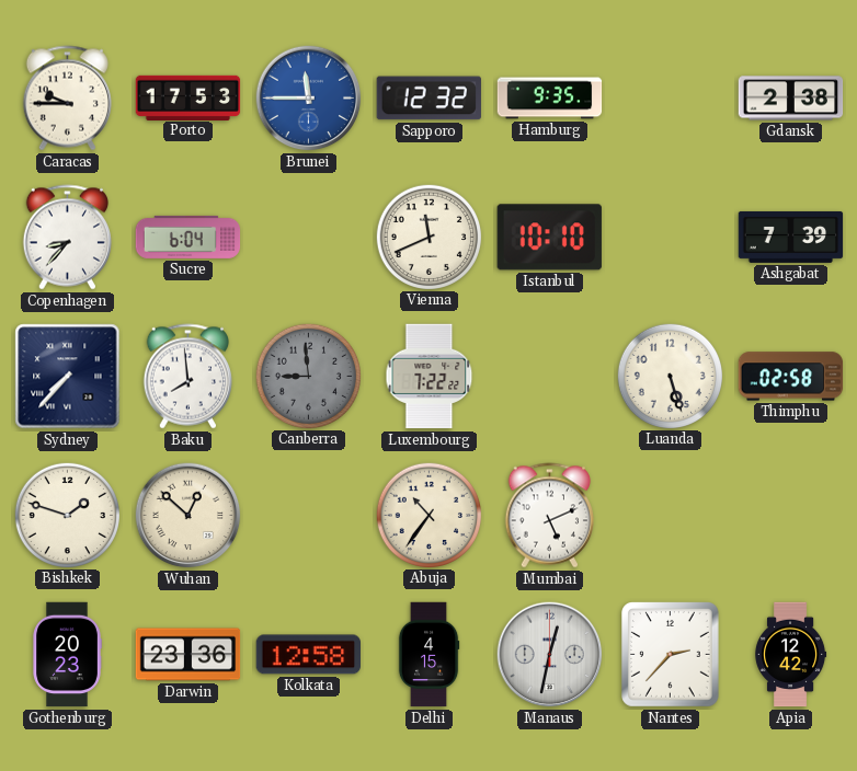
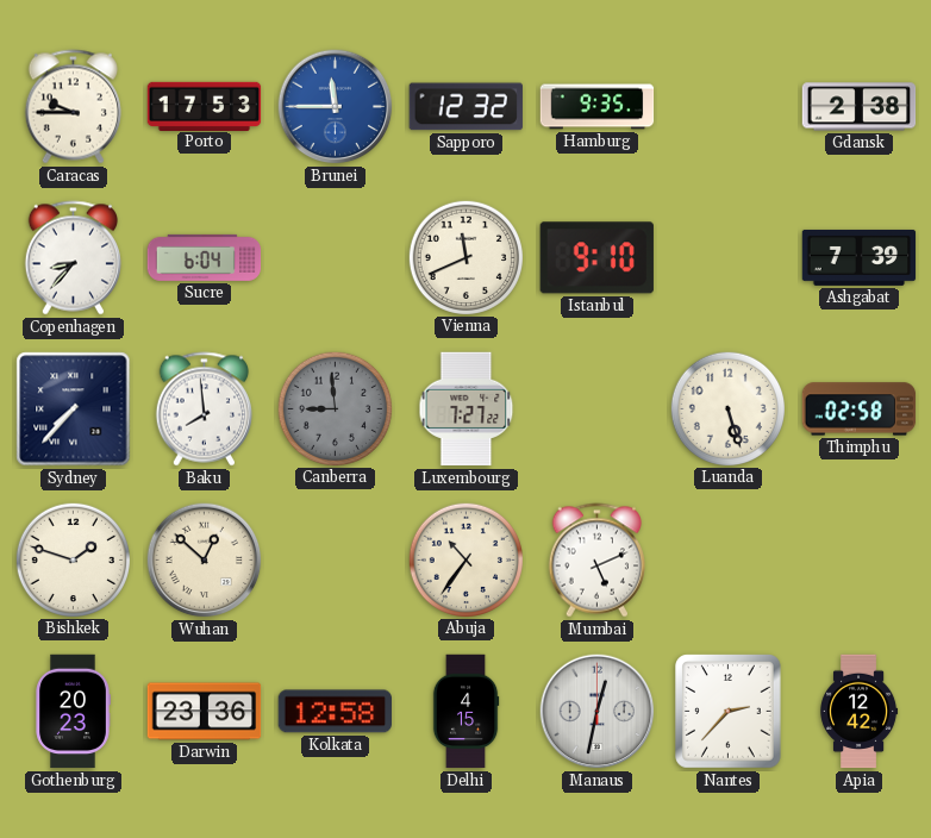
Istanbul: 10:10 -> 9:10 (596, 258)
Luxembourg: 7:22 -> 7:27 (467, 409)
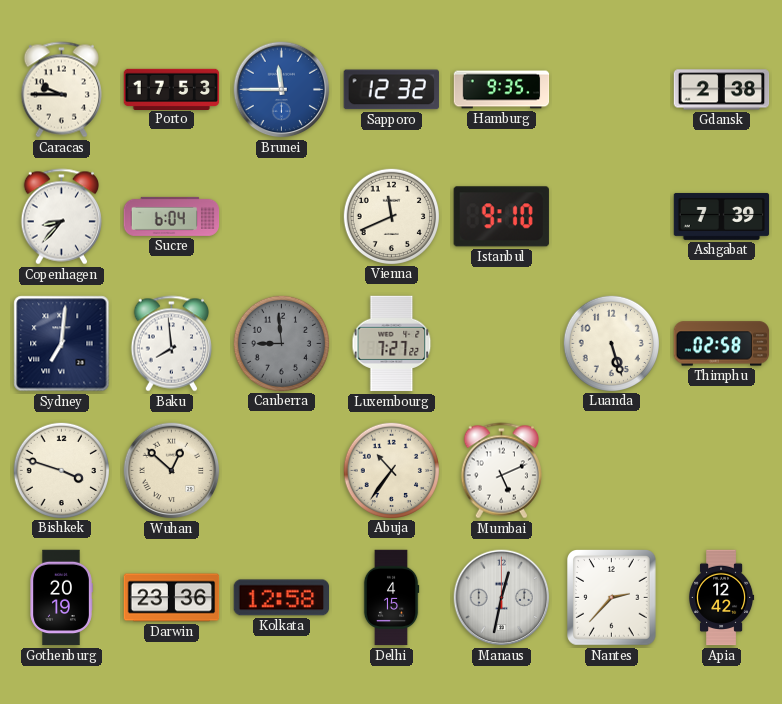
Sydney: 7:37 -> 7:01 (62, 344)
Bishkek: 1:48 -> 3:48 (61, 470)
Gothenburg: 20:23 -> 20:19 (61, 598)
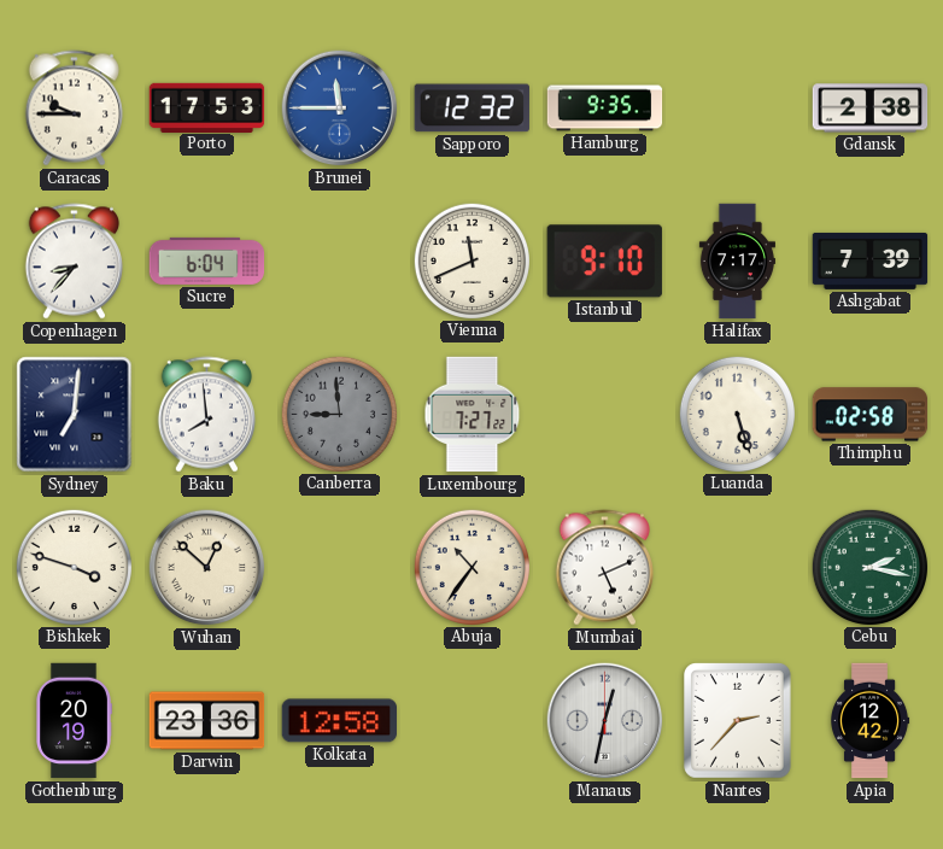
Halifax: none -> 7:17 (737, 262)
Cebu: none -> 2:17 (869, 567)
Delhi: 4:15 -> none (391, 598)
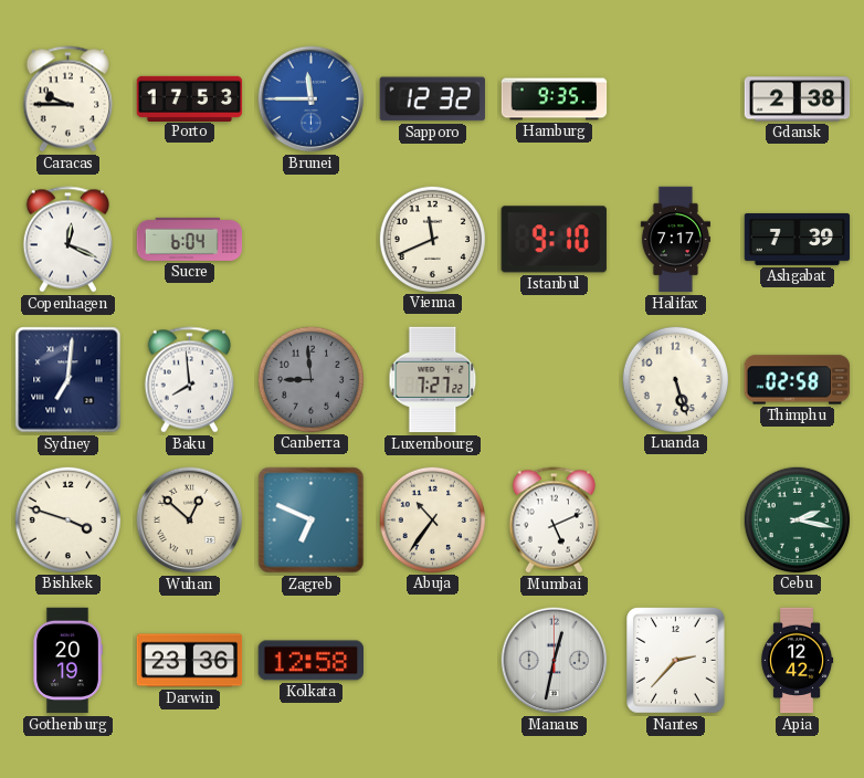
Copenhagen: 8:37 -> 12:19 (67, 240)
Zagreb: none -> 6:49 (312, 521)
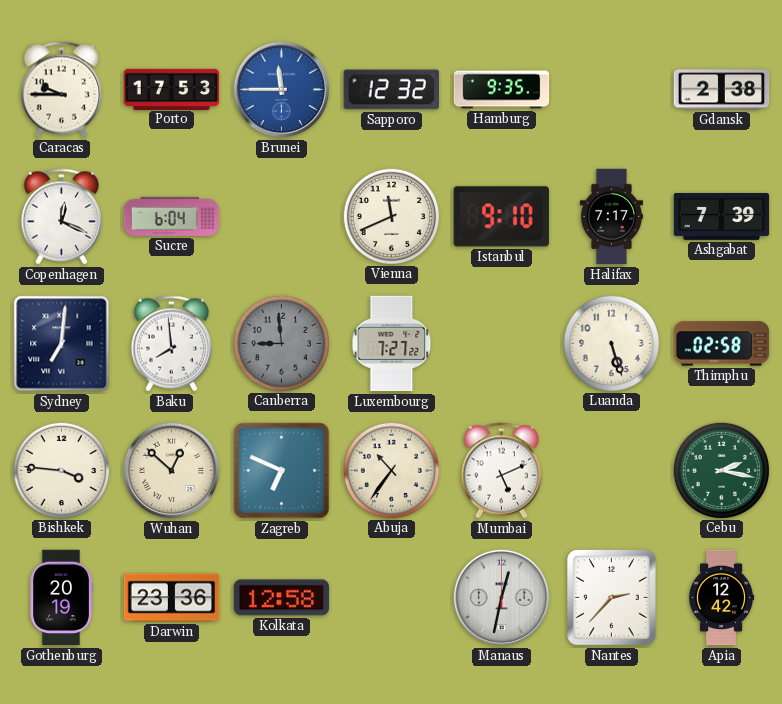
Bishkek: 3:48 -> 3:46 (61, 470)
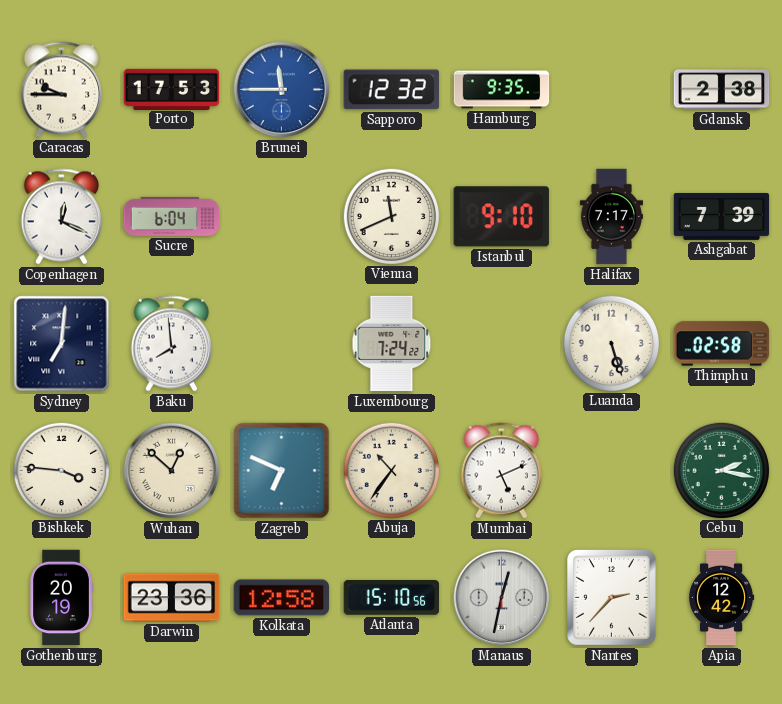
Canberra: 8:59 -> none (281, 343)
Luxembourg: 7:27 -> 7:24 (392, 344)
Atlanta: none -> 15:10 (392, 598)
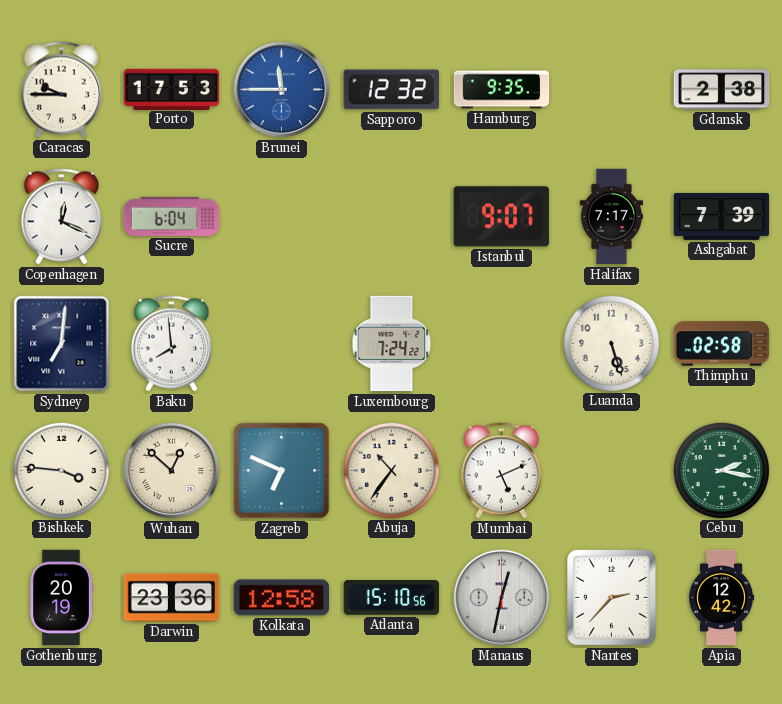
Vienna: 11:41 -> none (391, 216)
Istanbul: 9:10 -> 9:07 (501, 217)
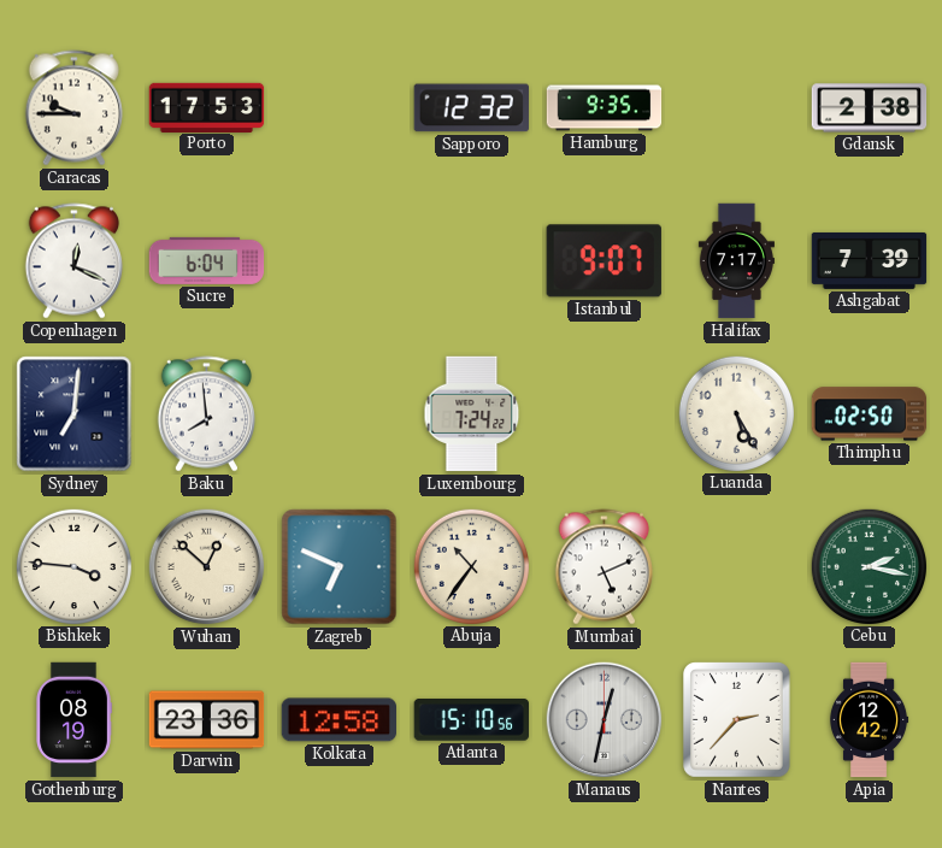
Brunei: 11:45 -> none (282, 90)
Luanda: 5:27 -> 5:25 (736, 413)
Thimphu: 02:58 -> 02:50 (870, 414)
Gothenburg: 20:19 -> 08:19 (73, 720)
